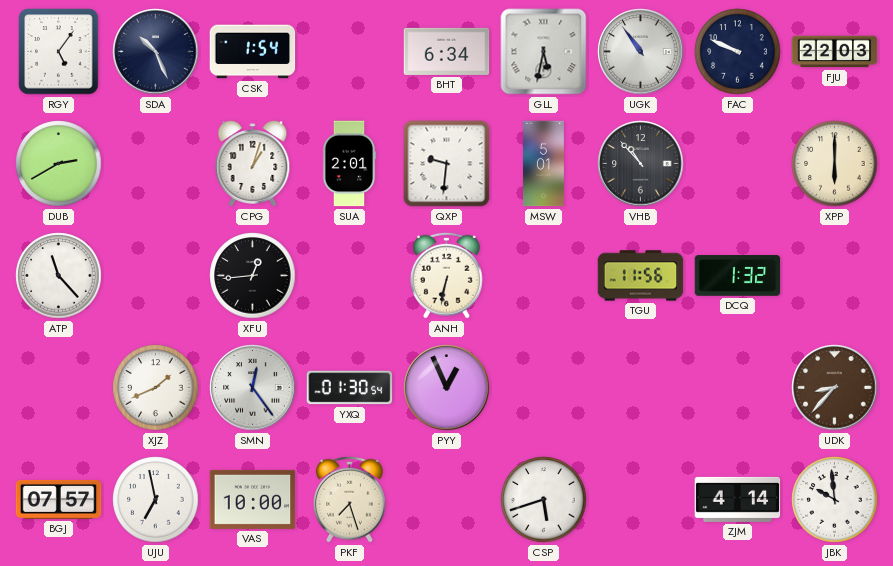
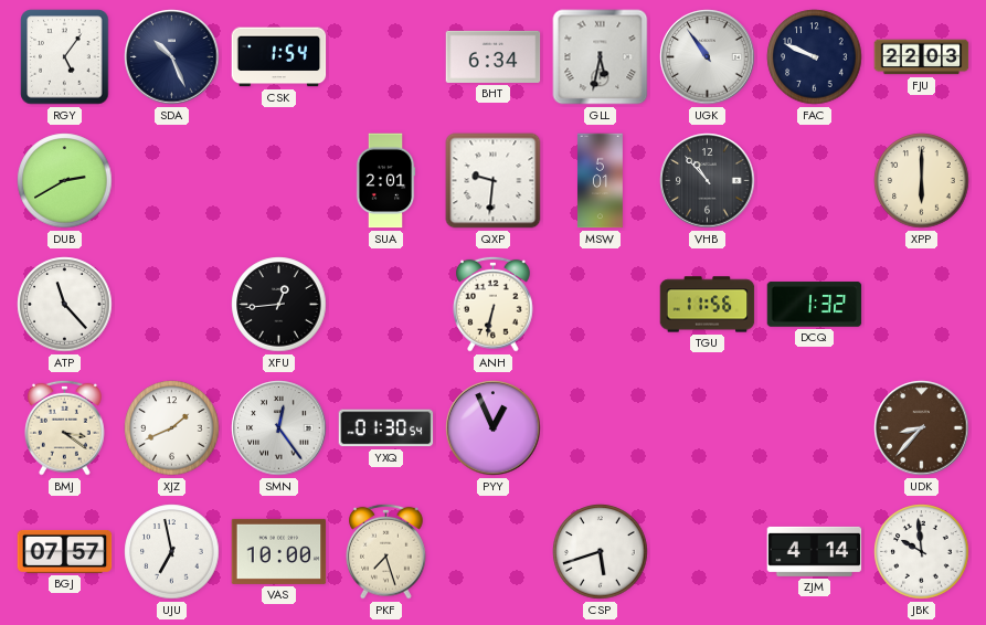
CPG: 1:03 -> none (253, 164)
BMJ: none -> 3:21 (65, 427)
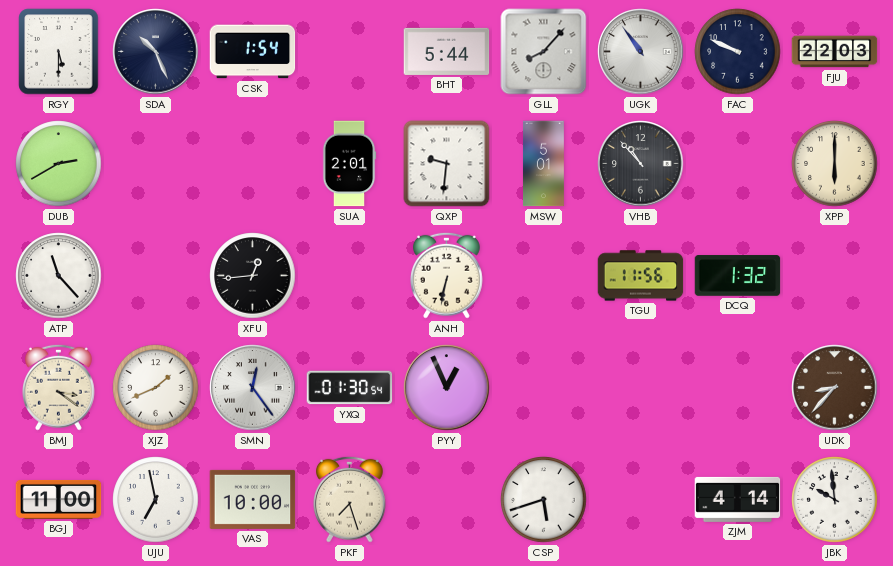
RGY: 5:06 -> 5:30 (59, 52)
BHT: 6:34 -> 5:44 (447, 51)
GLL: 5:32 -> 8:07 (544, 52)
BGJ: 07:57 -> 11:00 (59, 499)
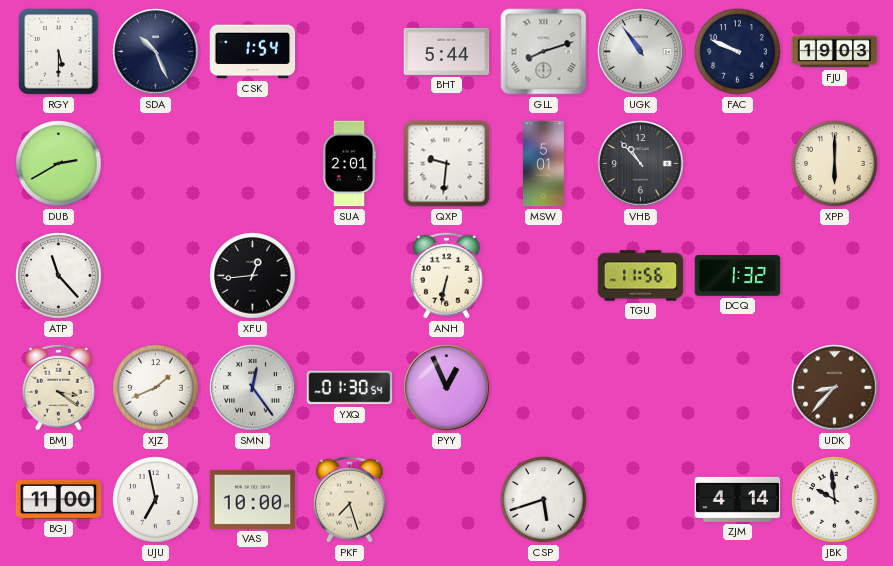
GLL: 8:07 -> 8:12 (544, 52)
FJU: 22:03 -> 19:03 (835, 52)
